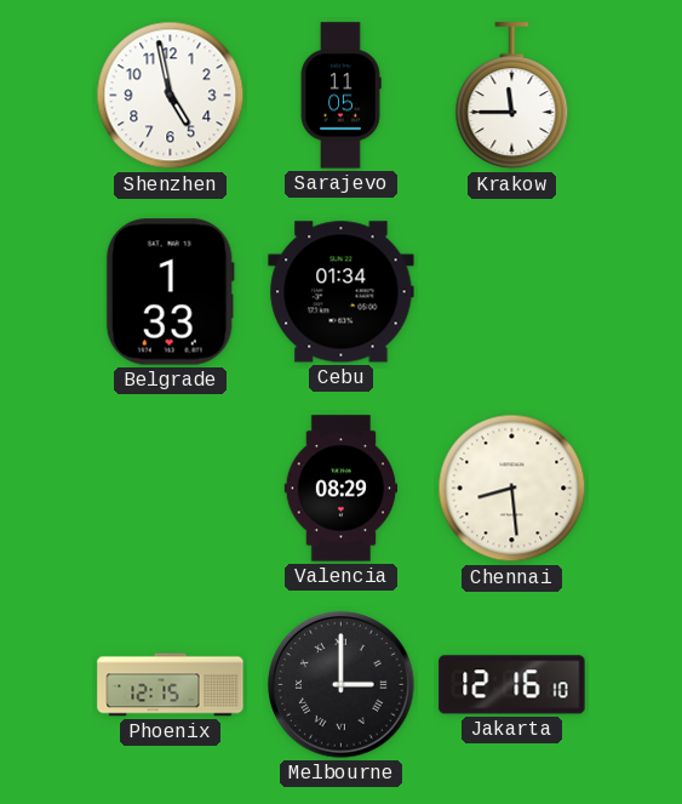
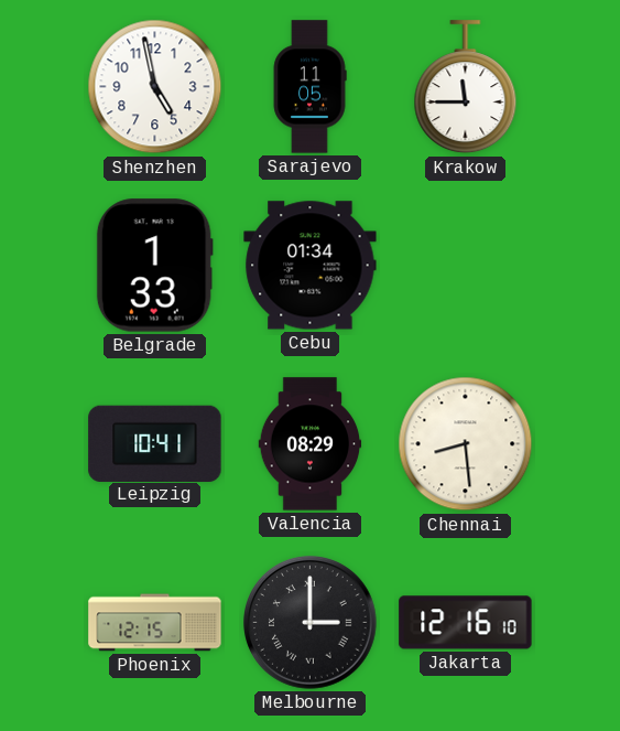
Leipzig: none -> 10:41 (155, 443)
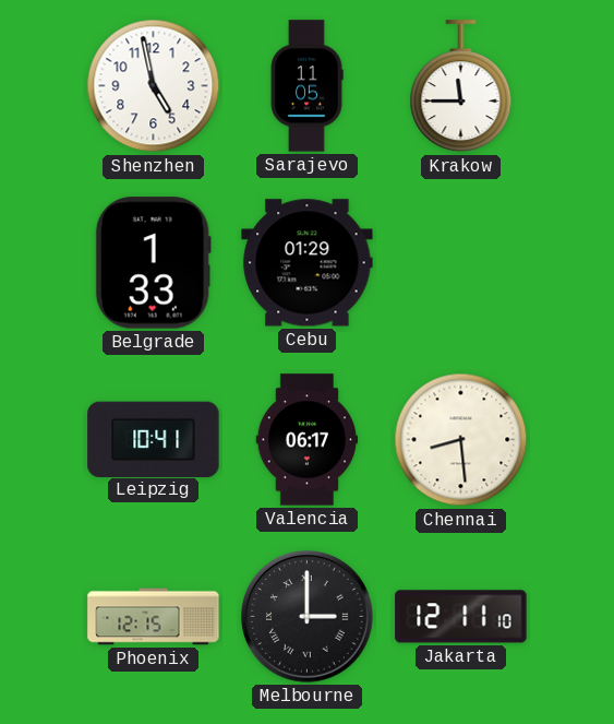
Cebu: 01:34 -> 01:29 (308, 263)
Valencia: 08:29 -> 06:17 (308, 440)
Jakarta: 12:16 -> 12:11 (461, 617)
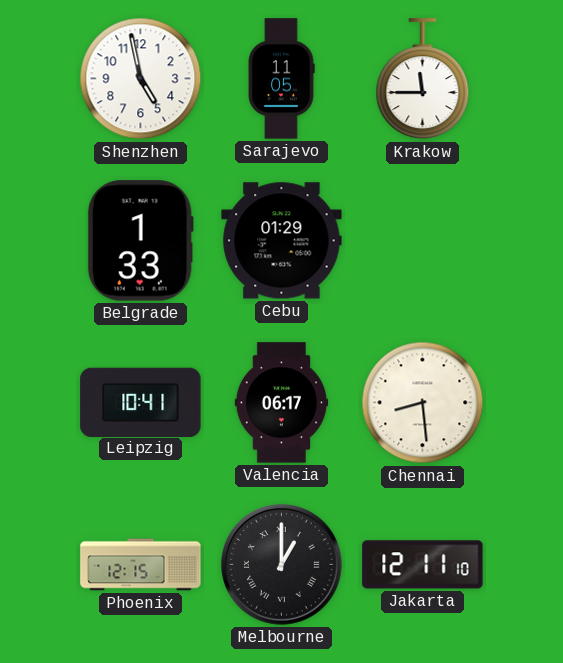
Melbourne: 3:00 -> 1:00 (282, 565)
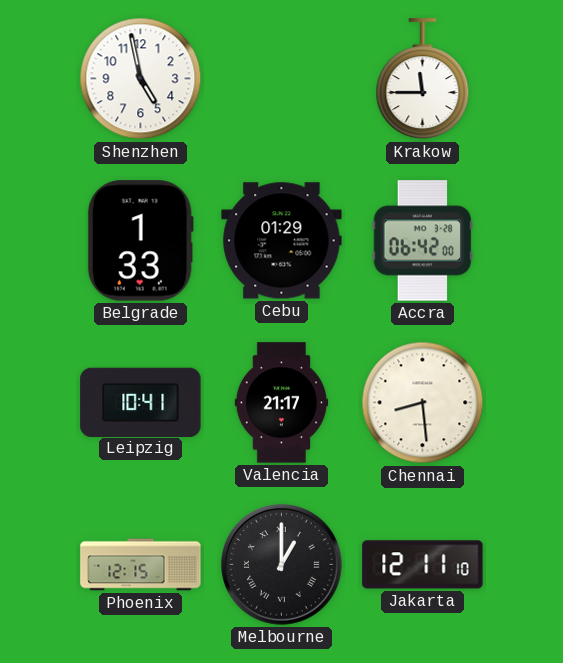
Sarajevo: 11:05 -> none (281, 79)
Accra: none -> 06:42 (423, 241)
Valencia: 06:17 -> 21:17 (282, 403)
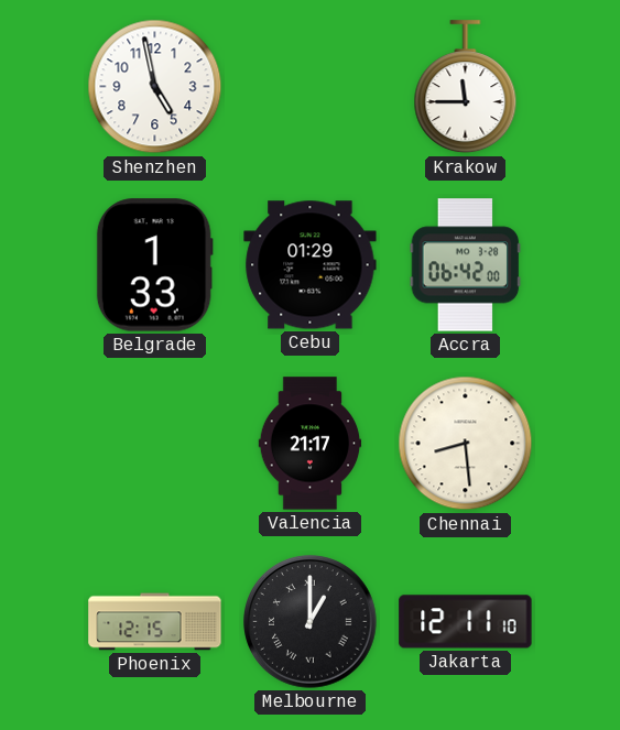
Leipzig: 10:41 -> none (141, 402)
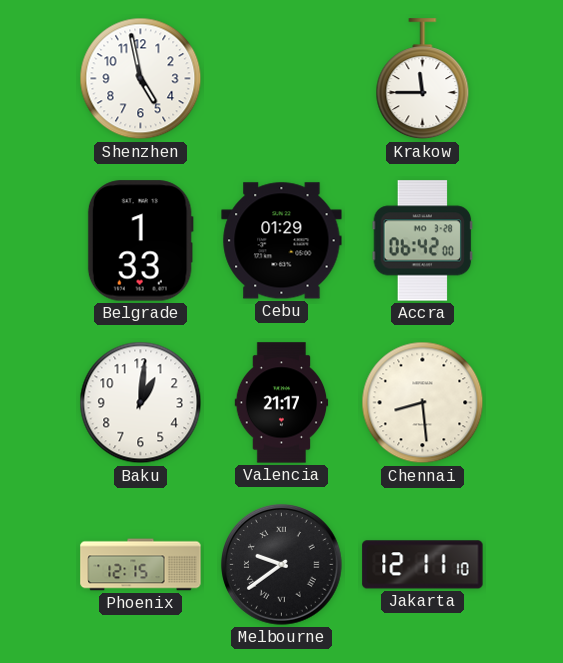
Baku: none -> 1:01 (141, 403)
Melbourne: 1:00 -> 9:39 (282, 565)
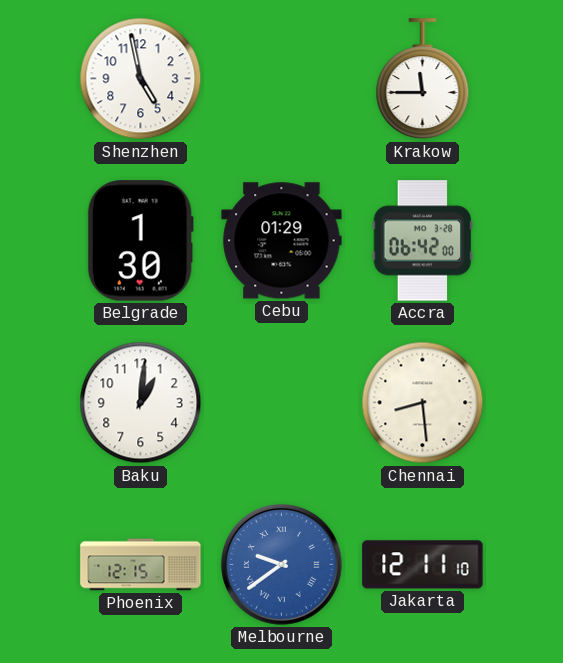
Belgrade: 1:33 -> 1:30 (140, 241)
Valencia: 21:17 -> none (282, 403)
Melbourne dial: black -> blue (282, 565)
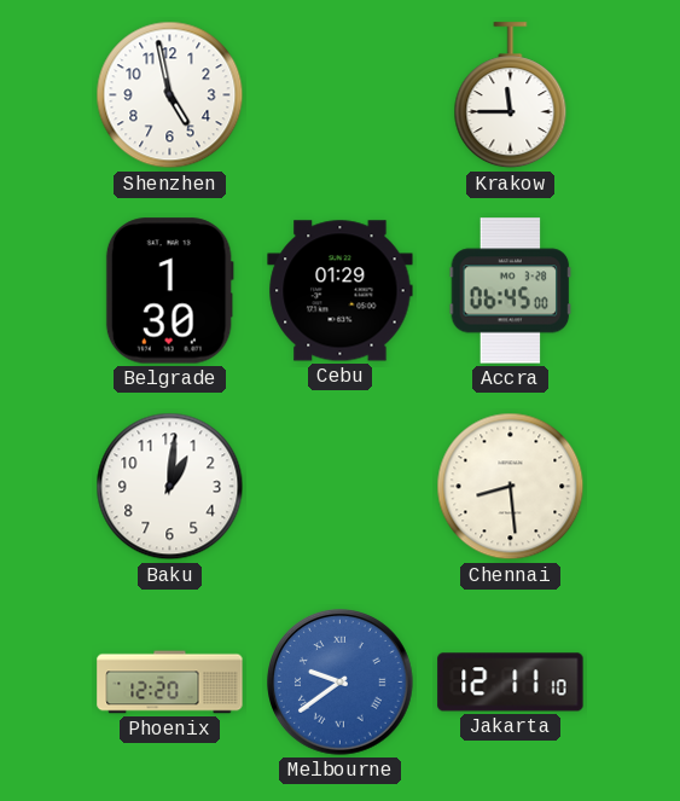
Accra: 06:42 -> 06:45 (511, 291)
Phoenix: 12:15 -> 12:20 (170, 683)
